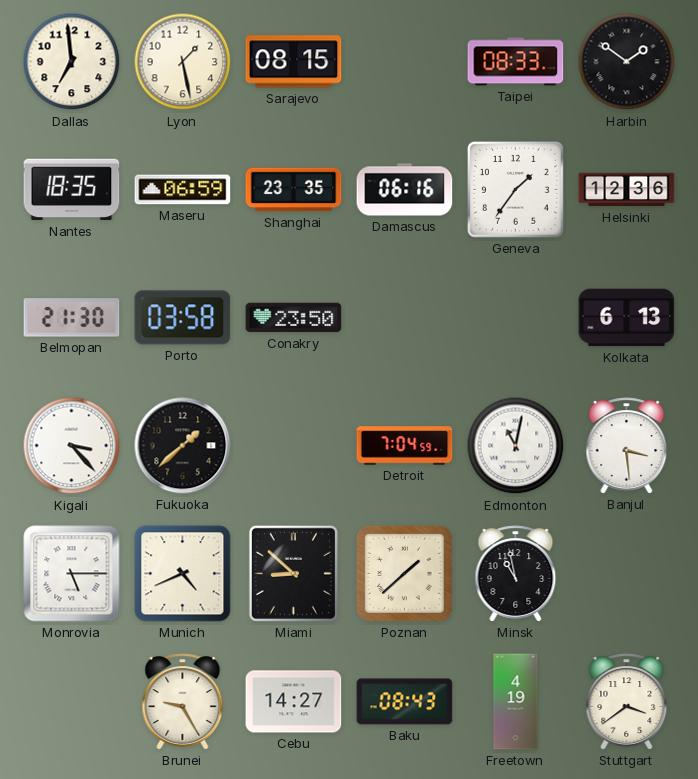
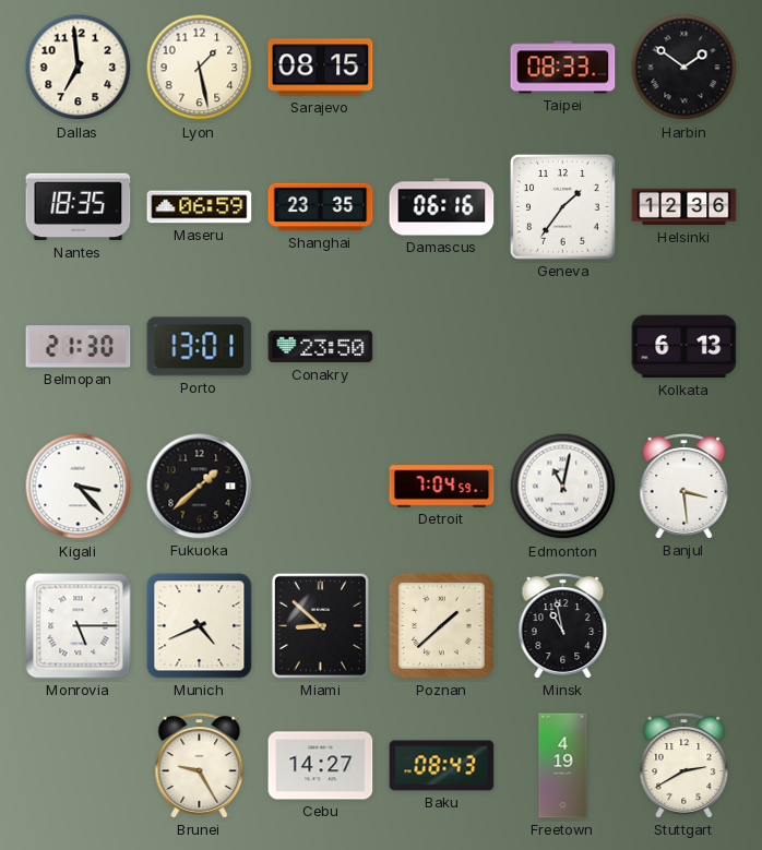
Porto: 03:58 -> 13:01 (200, 347)
Stuttgart: 3:39 -> 2:40 (684, 766)
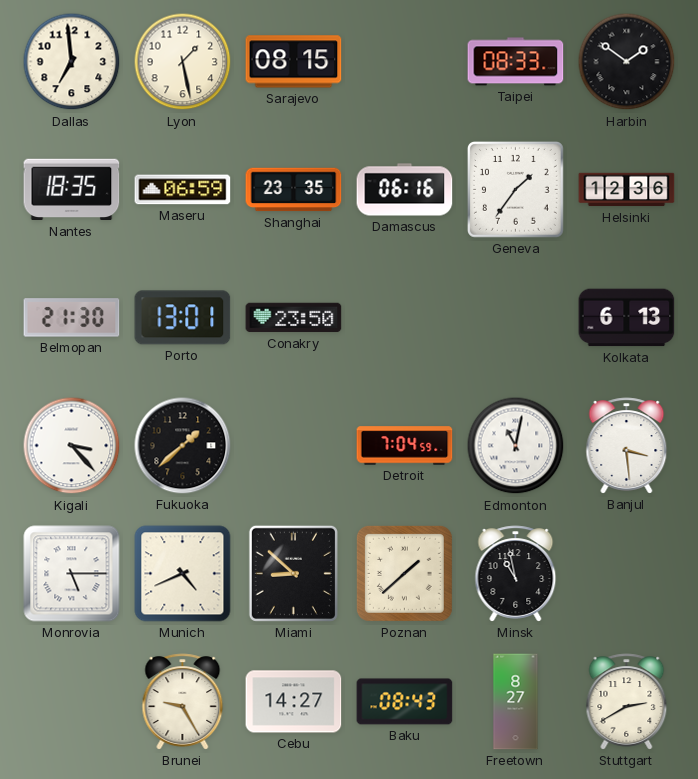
Freetown: 4:19 -> 8:27 (516, 702)
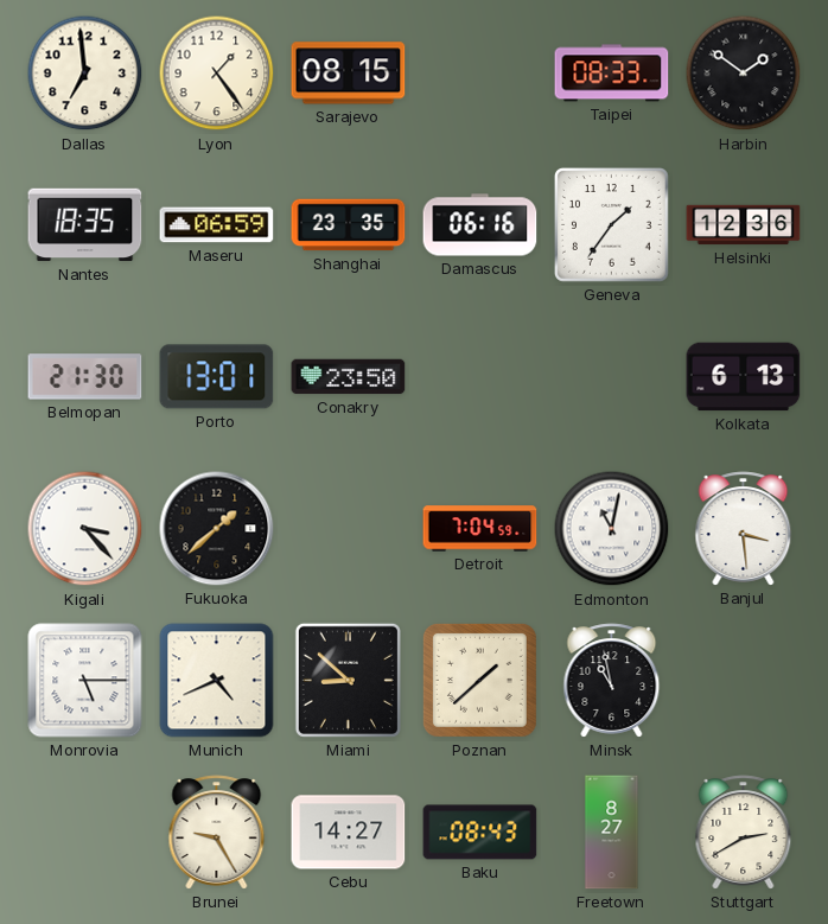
Lyon: 1:28 -> 1:24 (217, 74)
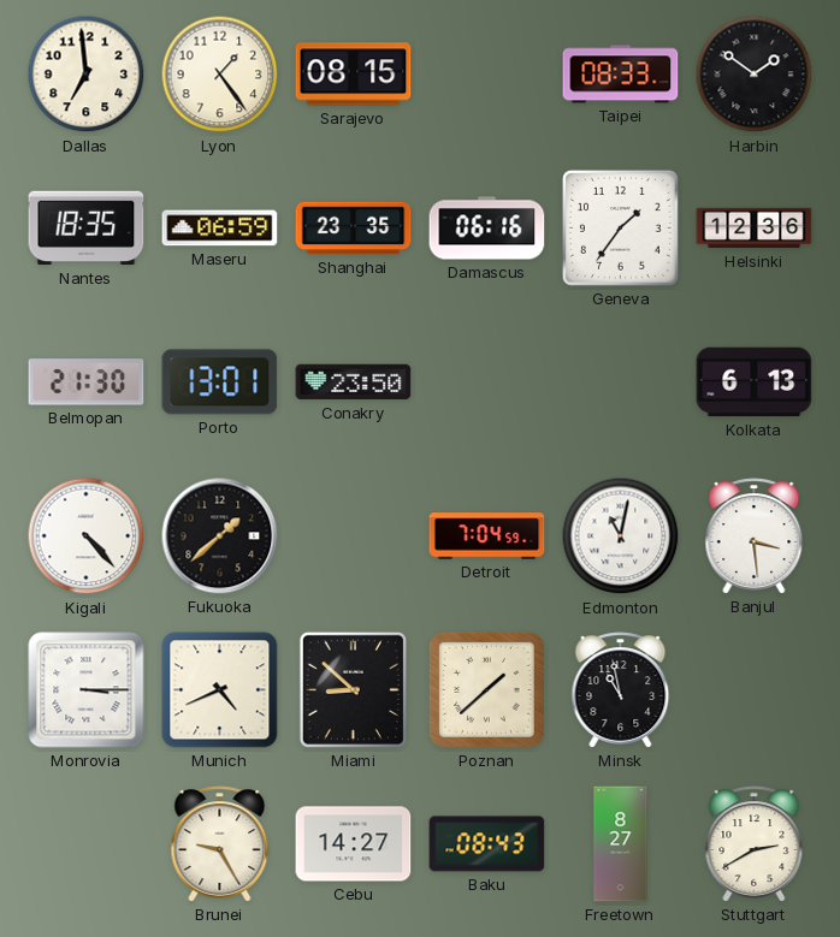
Kigali: 3:23 -> 4:23 (87, 536)
Monrovia: 5:15 -> 3:15 (87, 690)
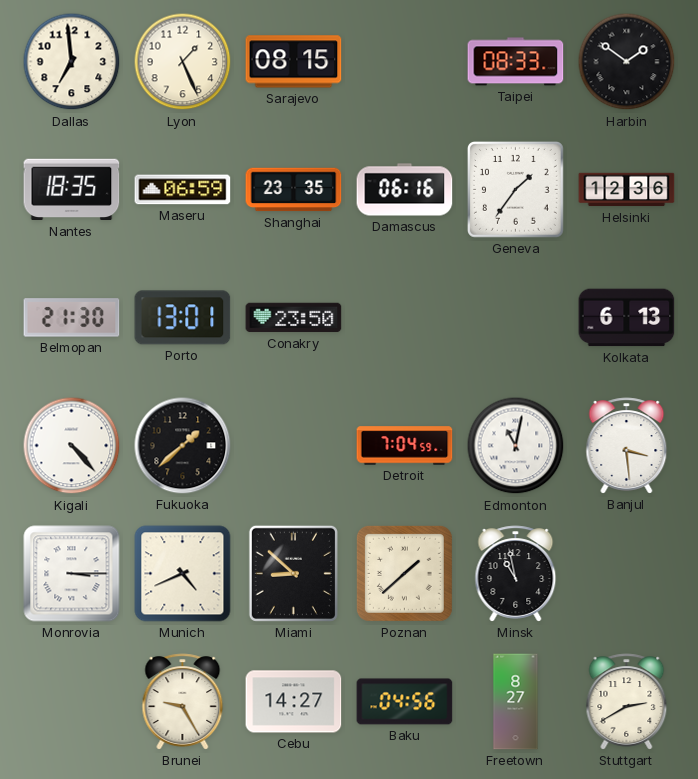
Lyon: 1:24 -> 1:26 (183, 62)
Baku: 08:43 -> 04:56 (405, 702)
